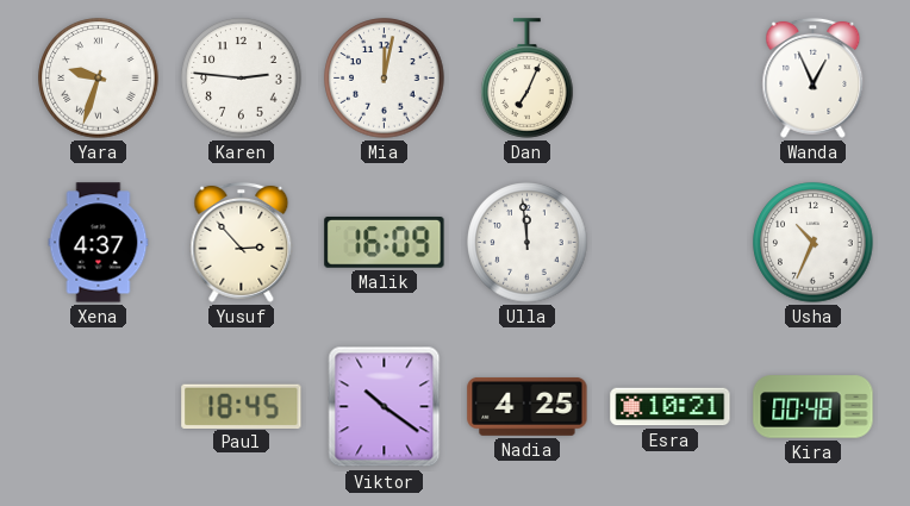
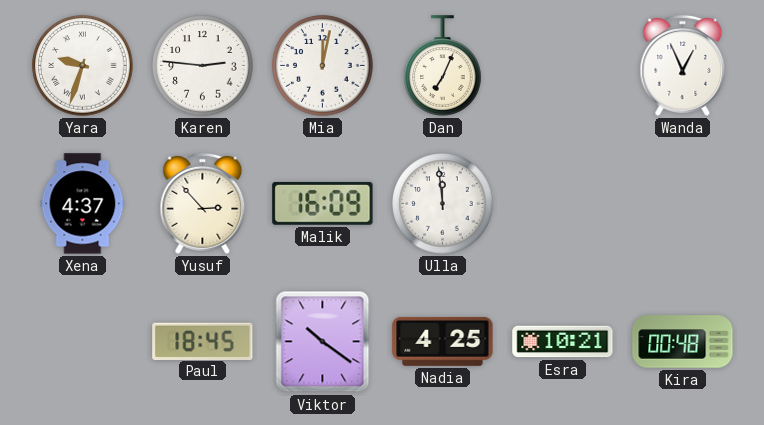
Usha: 10:34 -> none (814, 243)
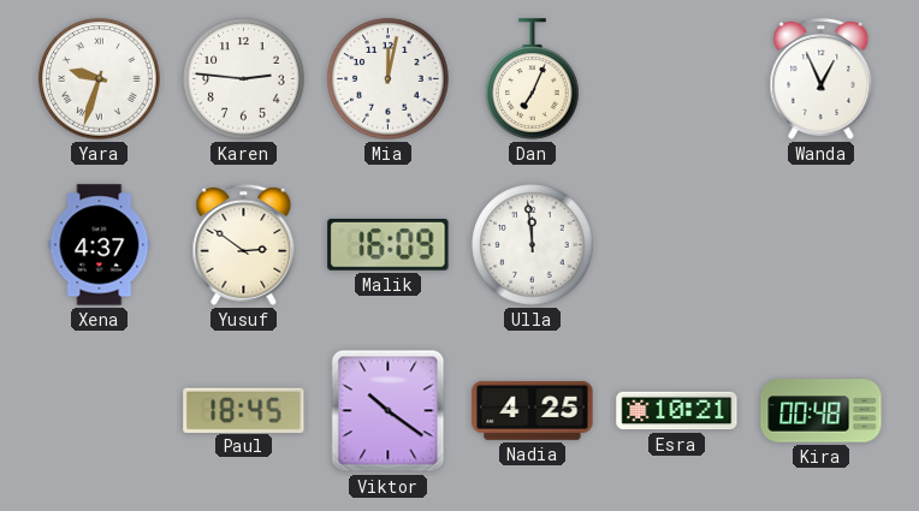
Yusuf: 2:53 -> 2:51 (244, 244)
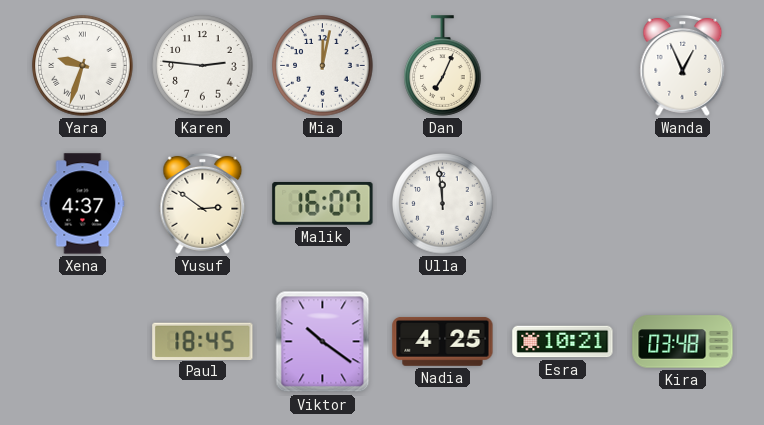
Malik: 16:09 -> 16:07 (323, 203)
Kira: 00:48 -> 03:48 (683, 342)
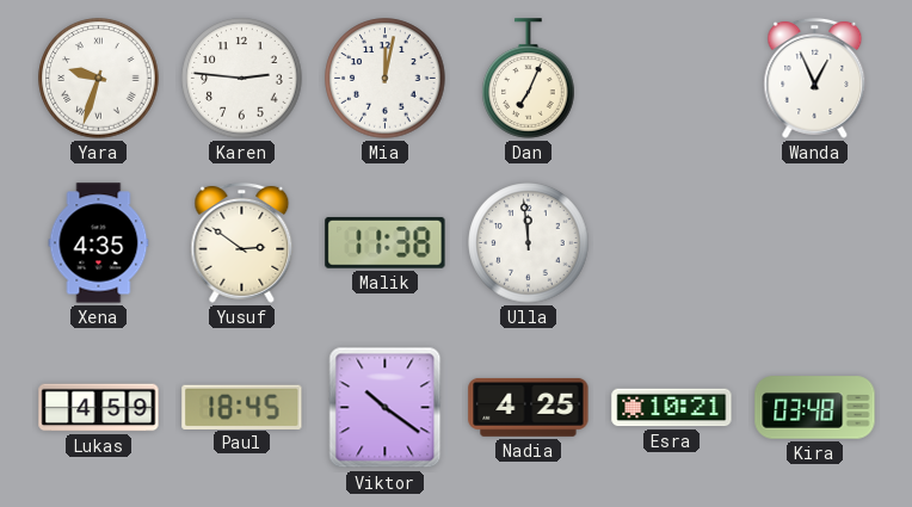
Xena: 4:37 -> 4:35 (99, 243)
Malik: 16:07 -> 11:38 (386, 242)
Lukas: none -> 4:59 (99, 408)
